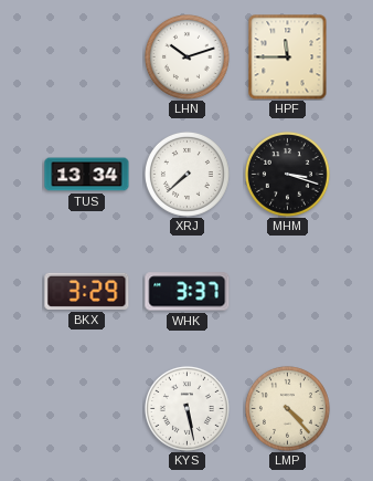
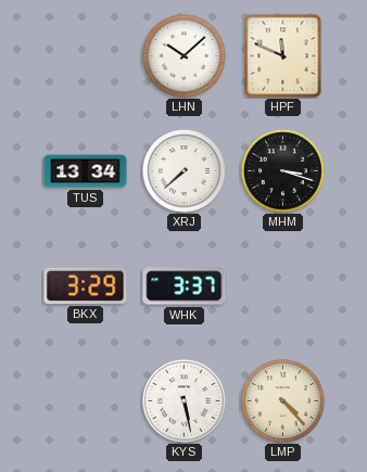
LHN: 10:12 -> 10:08 (184, 55)
HPF: 11:45 -> 11:49 (283, 55)
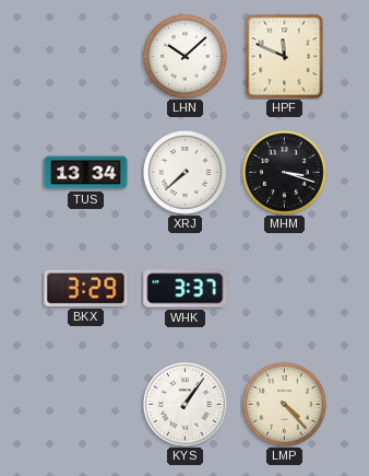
KYS: 5:28 -> 1:06 (184, 404)
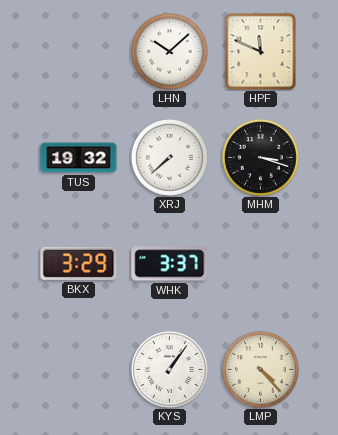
TUS: 13:34 -> 19:32 (79, 158)
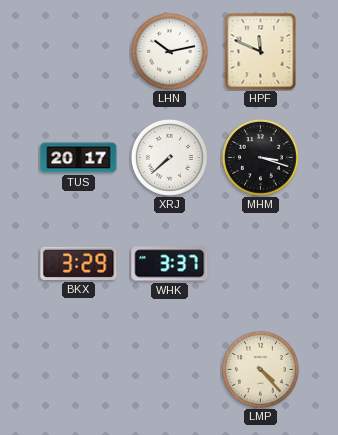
LHN: 10:08 -> 10:13 (169, 51)
TUS: 19:32 -> 20:17 (79, 158)
KYS: 1:06 -> none (169, 369)
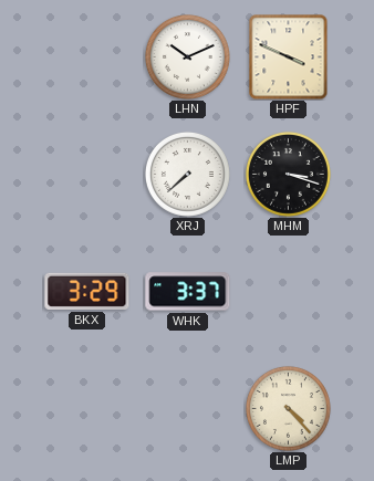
LHN: 10:13 -> 10:11 (187, 56)
HPF: 11:49 -> 3:49 (289, 56)
TUS: 20:17 -> none (79, 158)
